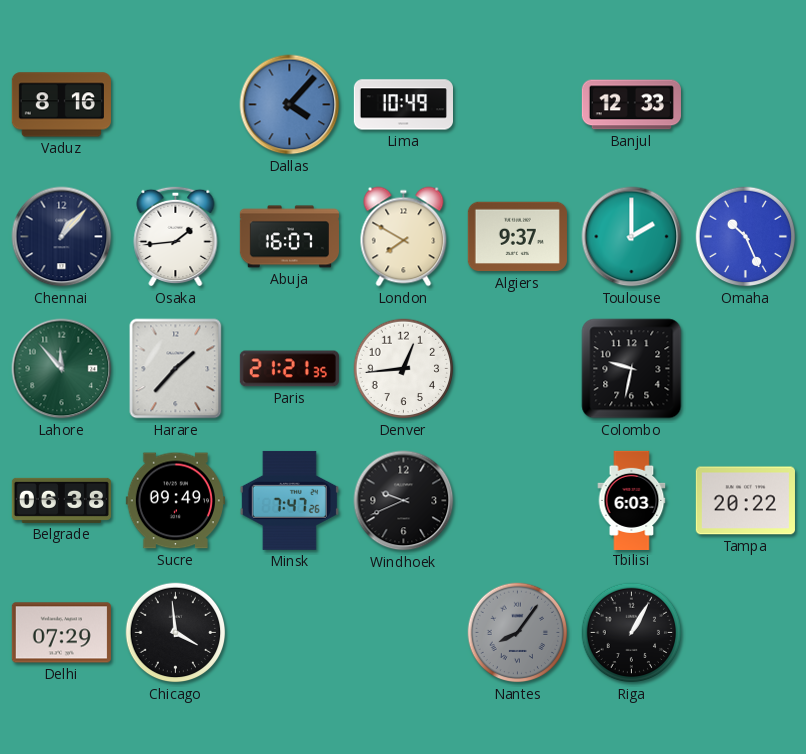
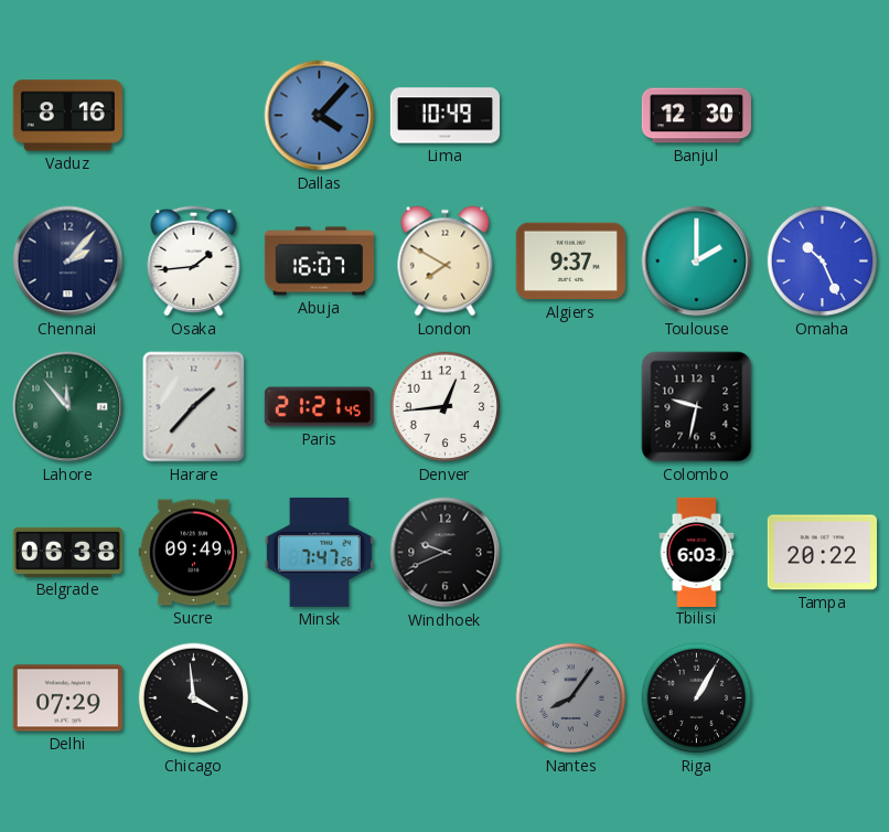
Banjul: 12:33 -> 12:30 (696, 116)
Chennai: 1:07 -> 2:07 (68, 262)
Paris: 21:21:35 -> 21:21:45 (319, 407)
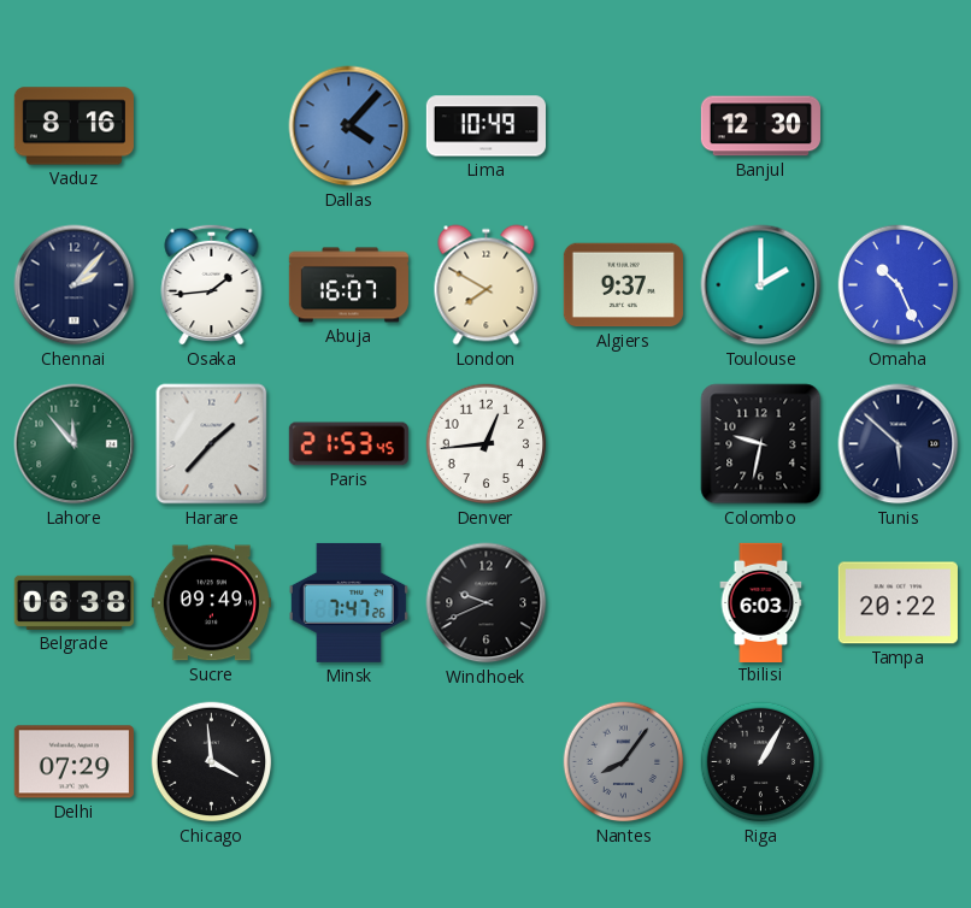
Paris: 21:21 -> 21:53 (348, 444)
Tunis: none -> 5:52 (899, 444)
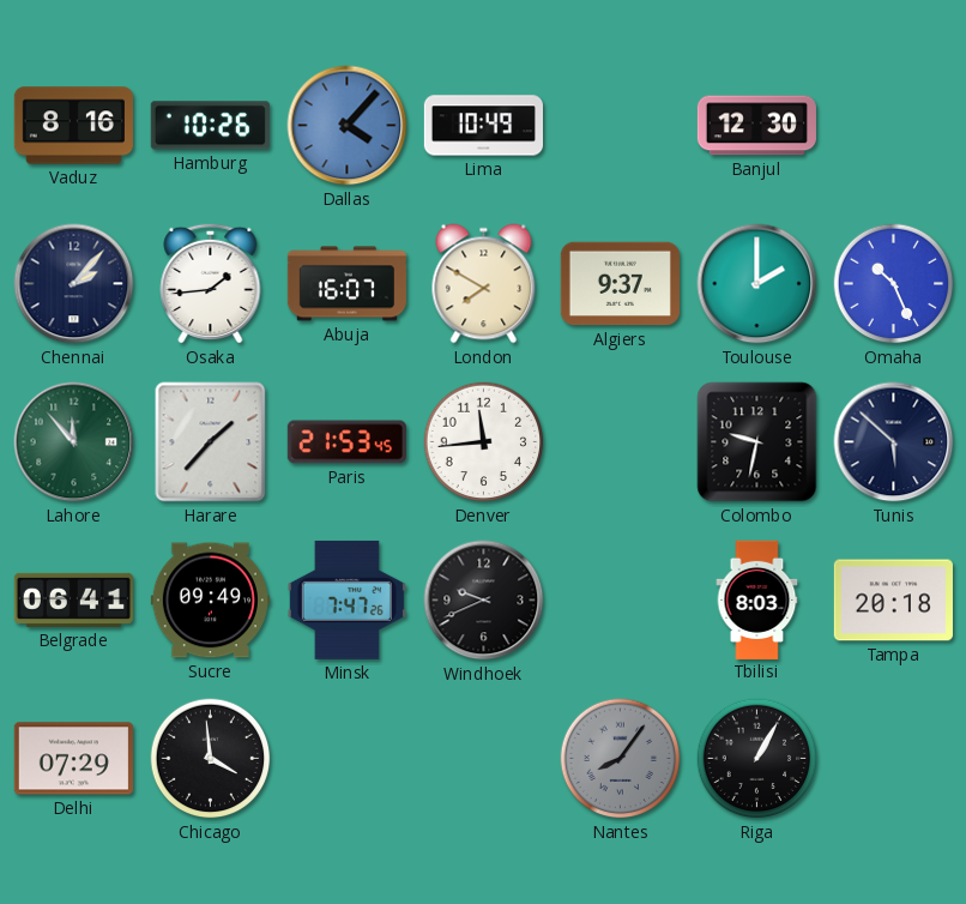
Hamburg: none -> 10:26 (210, 126)
Denver: 12:44 -> 11:44 (484, 442)
Belgrade: 06:38 -> 06:41 (73, 599)
Tbilisi: 6:03 -> 8:03 (757, 599)
Tampa: 20:22 -> 20:18 (893, 601)
